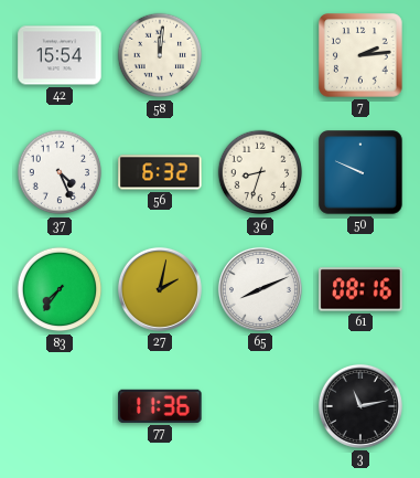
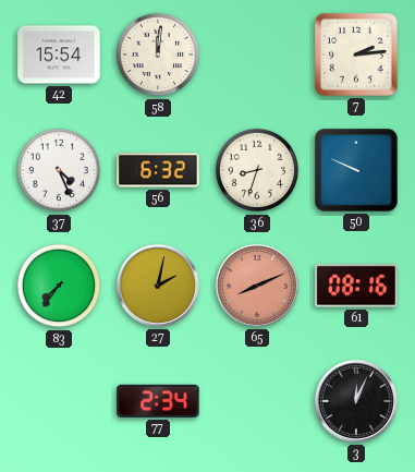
65 dial: white -> salmon (257, 286)
77: 11:36 -> 2:34 (158, 401)
3: 11:13 -> 12:04 (356, 401)
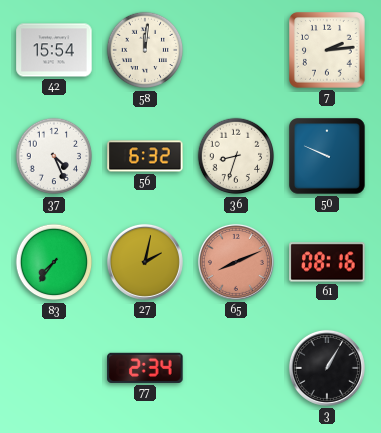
3: 12:04 -> 1:05 (327, 368)
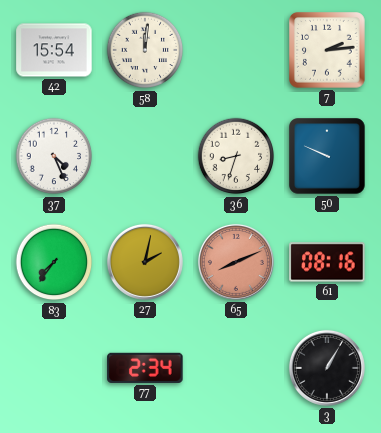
56: 6:32 -> none (145, 156)
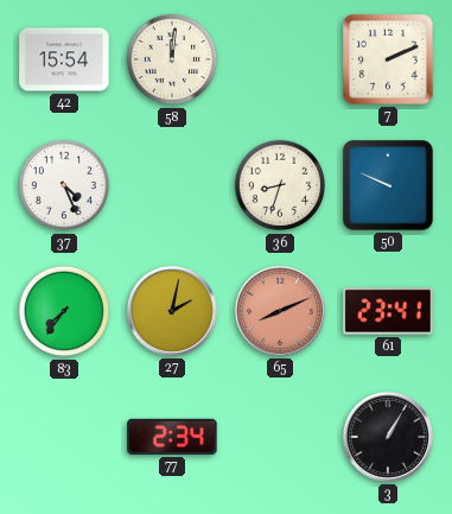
7: 2:14 -> 2:11 (388, 59)
61: 08:16 -> 23:41 (388, 311)
